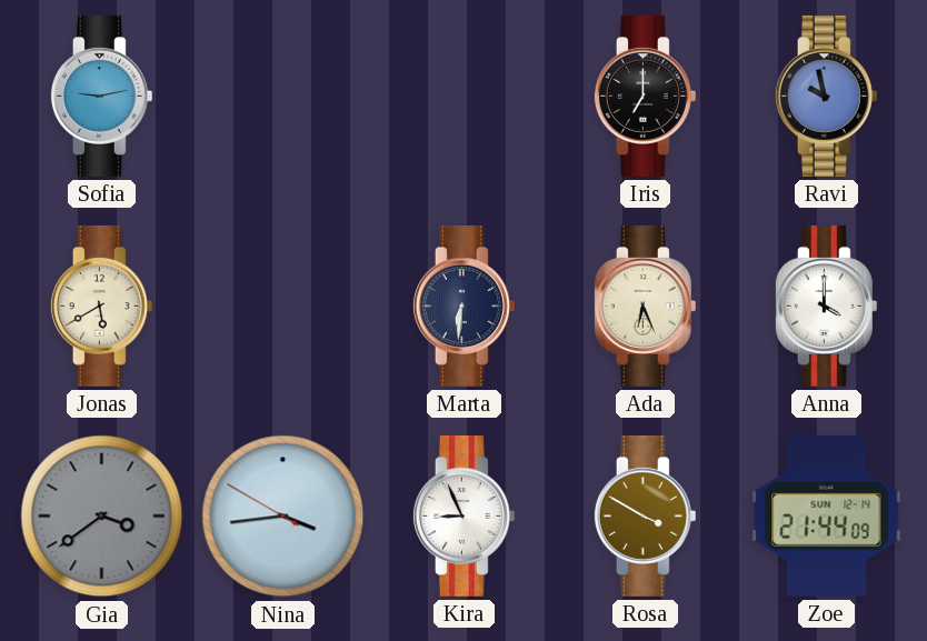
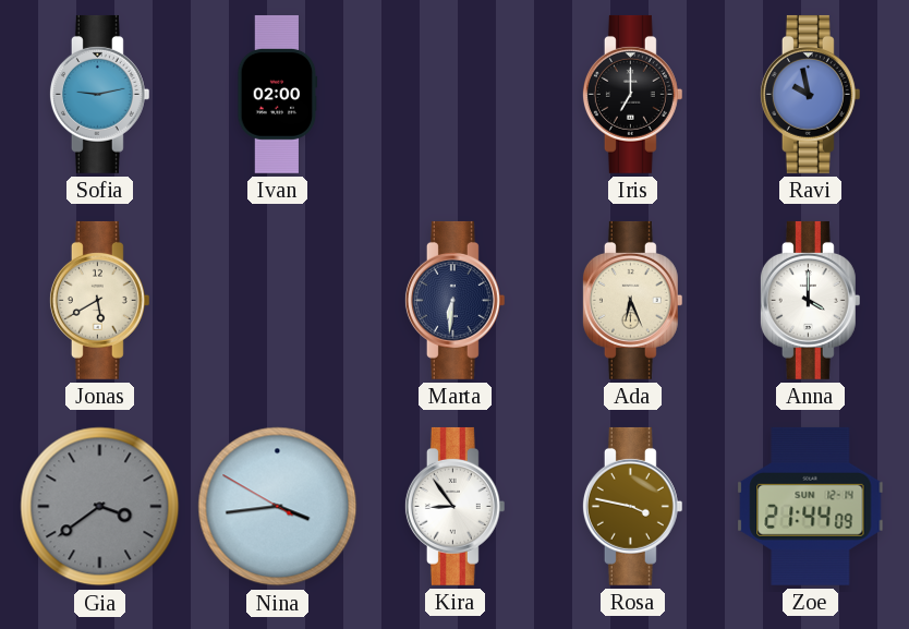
Ivan: none -> 02:00 (278, 94)
Kira: 8:56 -> 8:54 (455, 506)
Rosa: 3:50 -> 3:47 (632, 506)
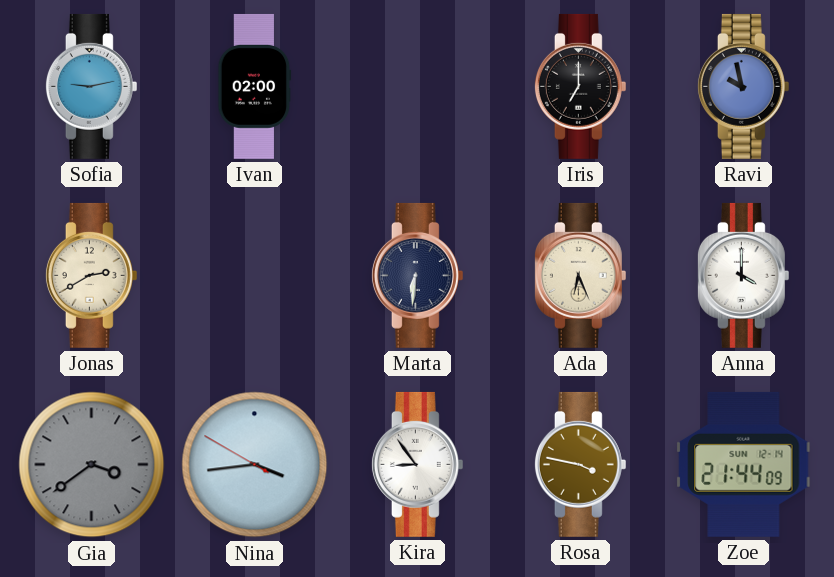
Jonas: 5:40 -> 2:40 (91, 275)
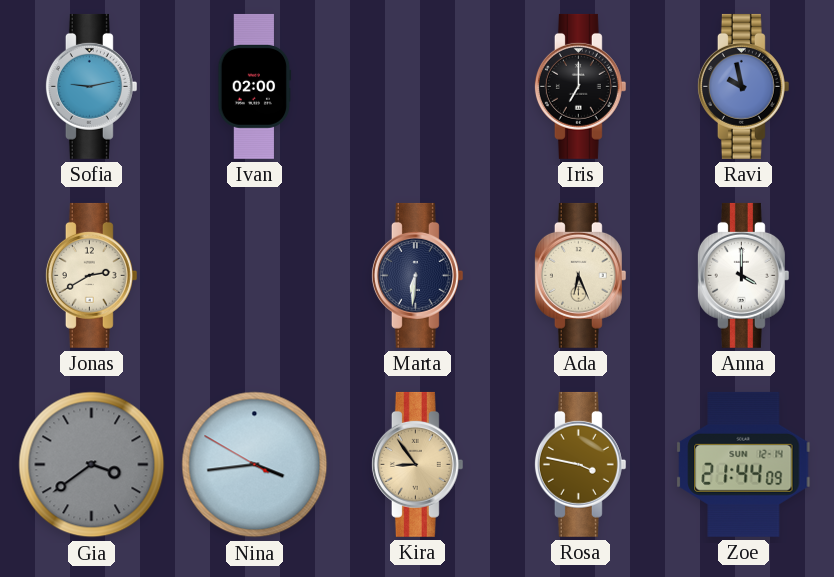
Kira dial: white -> champagne (417, 464)
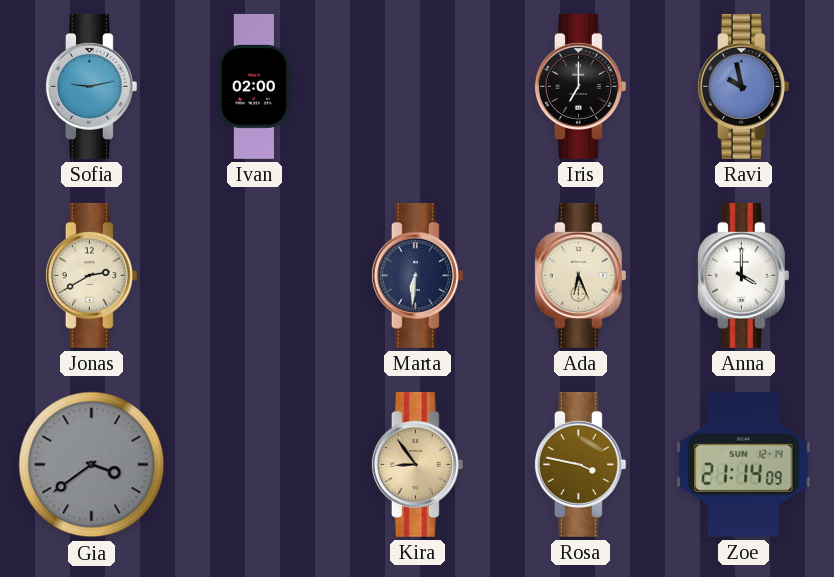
Nina: 3:43 -> none (255, 465)
Zoe: 21:44 -> 21:14 (744, 464)
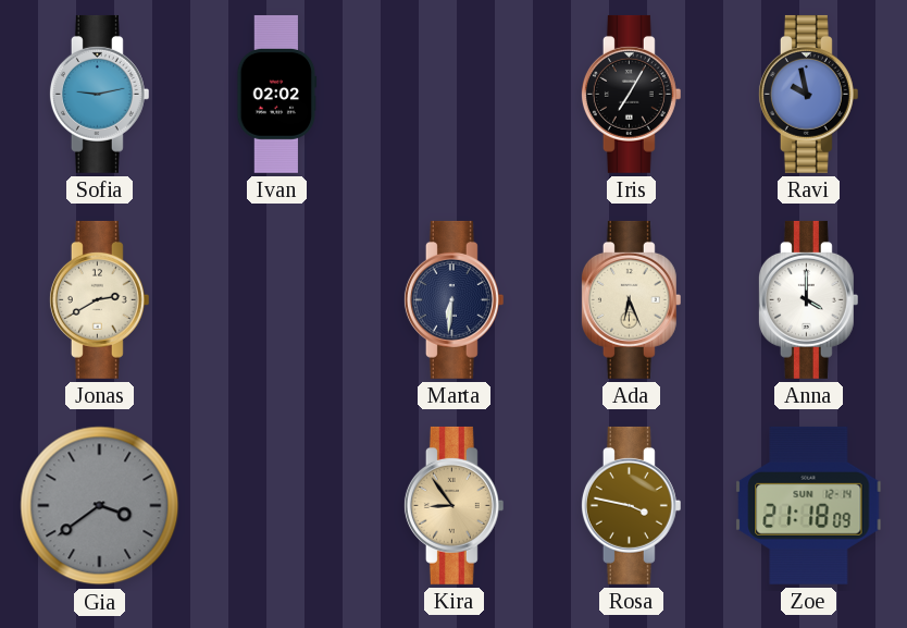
Ivan: 02:00 -> 02:02 (277, 94)
Iris: 7:00 -> 7:05 (631, 94)
Zoe: 21:14 -> 21:18 (809, 505)
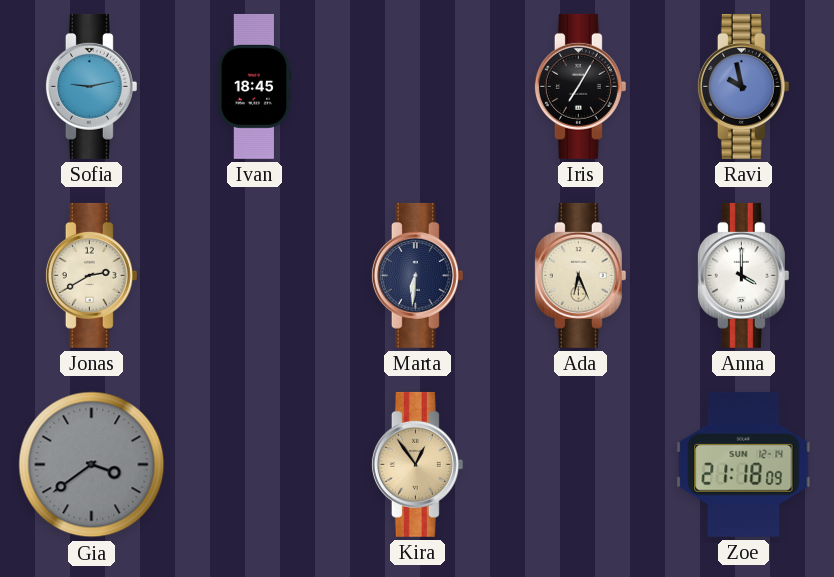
Ivan: 02:02 -> 18:45 (255, 86)
Kira: 8:54 -> 12:54 (417, 464)
Rosa: 3:47 -> none (631, 505)
